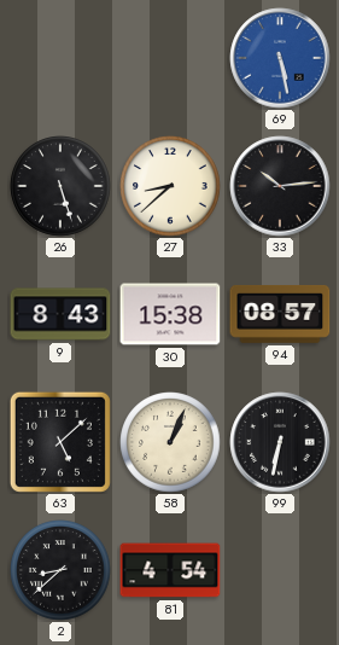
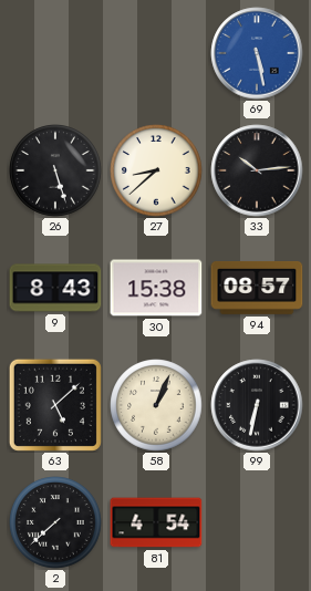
2: 8:38 -> 7:38 (55, 522)
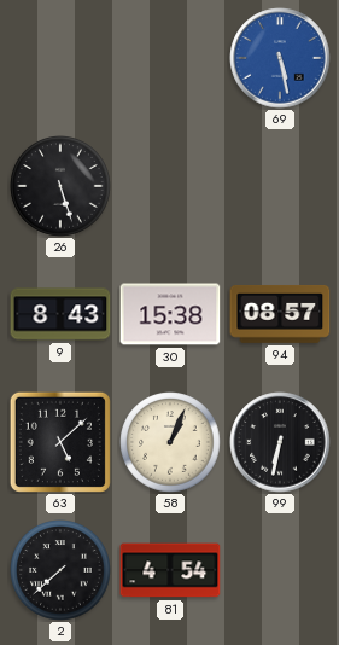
27: 8:38 -> none (156, 170)
33: 10:14 -> none (257, 170)
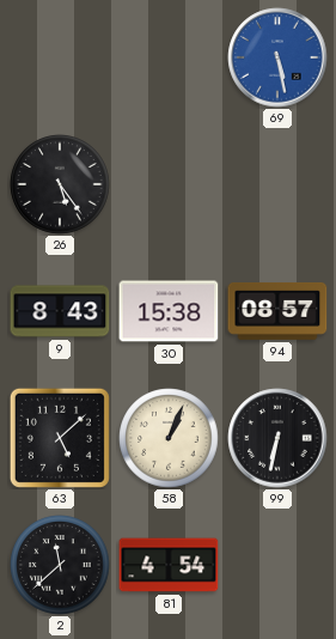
26: 5:27 -> 5:24 (60, 184)
2: 7:38 -> 11:38 (60, 565)
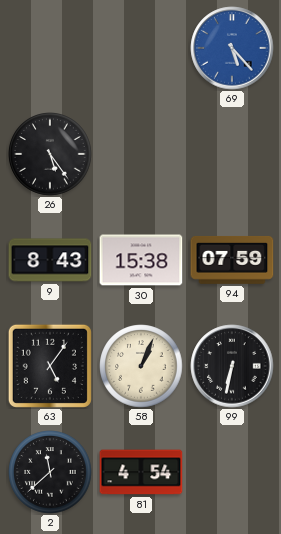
69: 5:28 -> 5:23 (232, 48)
94: 08:57 -> 07:59 (232, 260)
63: 5:08 -> 5:06 (50, 366)
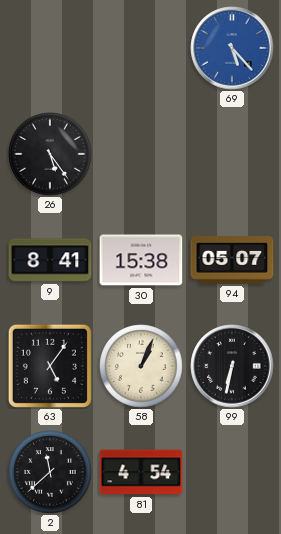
9: 8:43 -> 8:41 (50, 260)
94: 07:59 -> 05:07 (232, 260)
